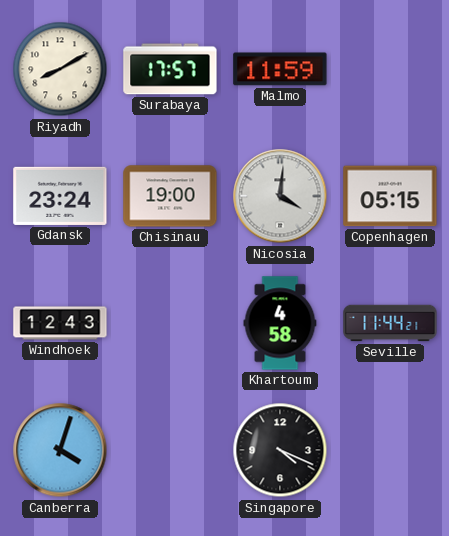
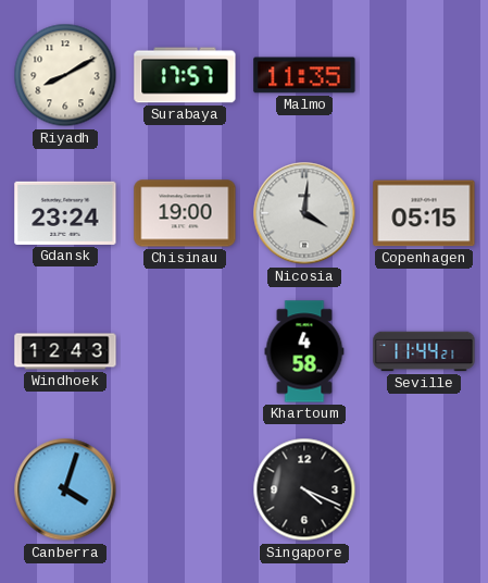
Malmo: 11:59 -> 11:35 (304, 75)
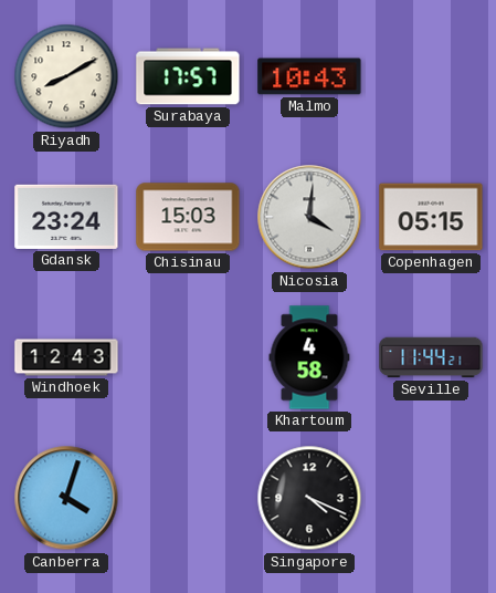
Malmo: 11:35 -> 10:43 (309, 76)
Chisinau: 19:00 -> 15:03 (188, 217)
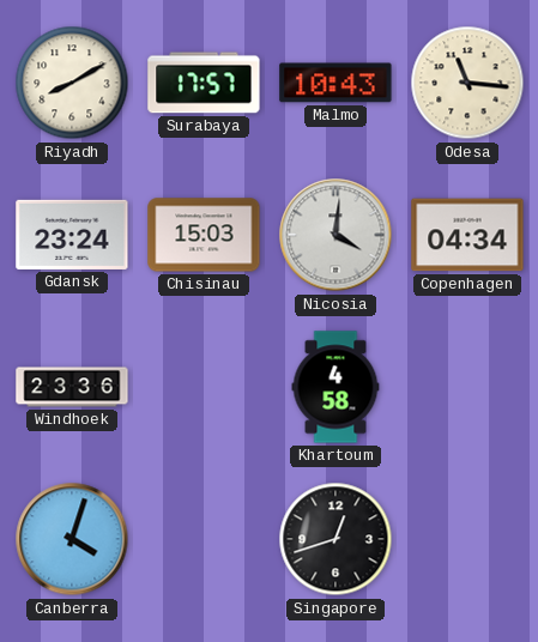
Odesa: none -> 11:16 (467, 83)
Copenhagen: 05:15 -> 04:34 (467, 235)
Windhoek: 12:43 -> 23:36 (72, 387)
Seville: 11:44 -> none (431, 357)
Singapore: 4:19 -> 12:42 (336, 539)
